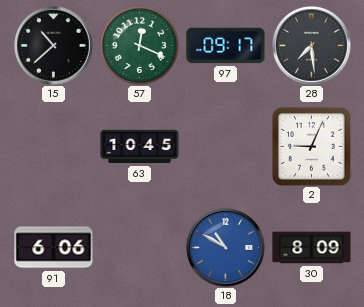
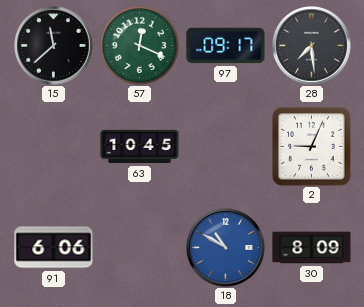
15: 10:38 -> 11:38 (54, 46)
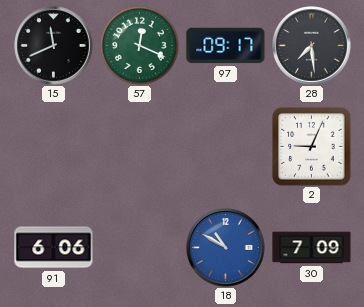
15: 11:38 -> 11:41 (54, 46)
63: 10:45 -> none (140, 147)
30: 8:09 -> 7:09 (312, 248)
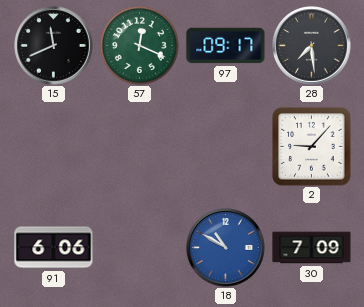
2: 9:04 -> 9:07 (312, 147)
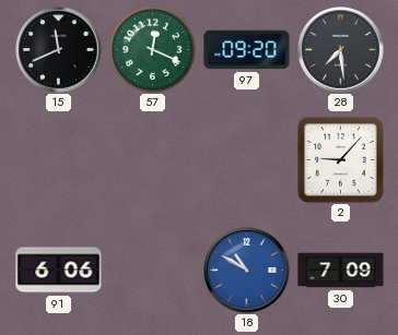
97: 09:17 -> 09:20 (247, 50)
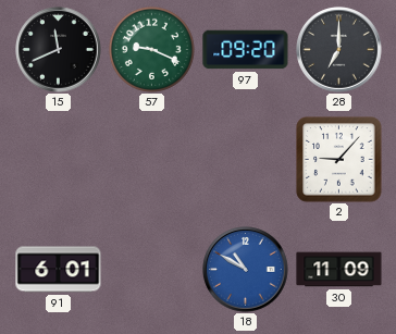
57: 12:19 -> 9:19 (151, 49)
28: 7:29 -> 7:00 (339, 50)
91: 6:06 -> 6:01 (59, 270)
30: 7:09 -> 11:09 (339, 270)
